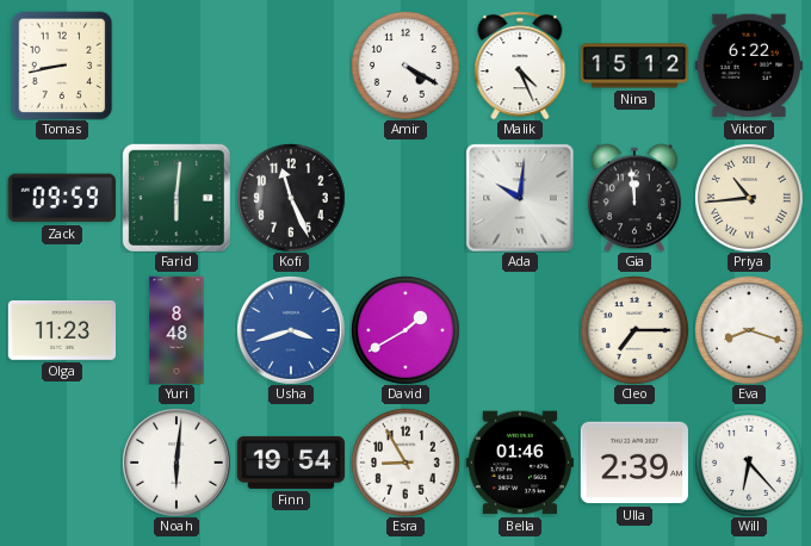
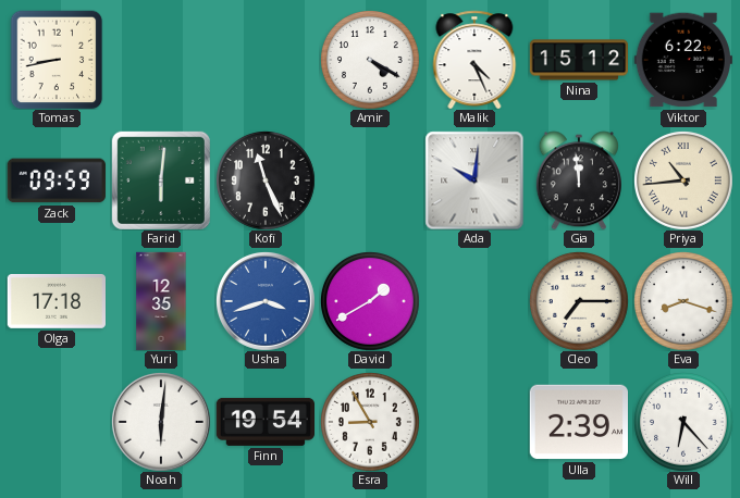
Olga: 11:23 -> 17:18 (55, 302)
Yuri: 8:48 -> 12:35 (161, 301)
Bella: 01:46 -> none (519, 463)
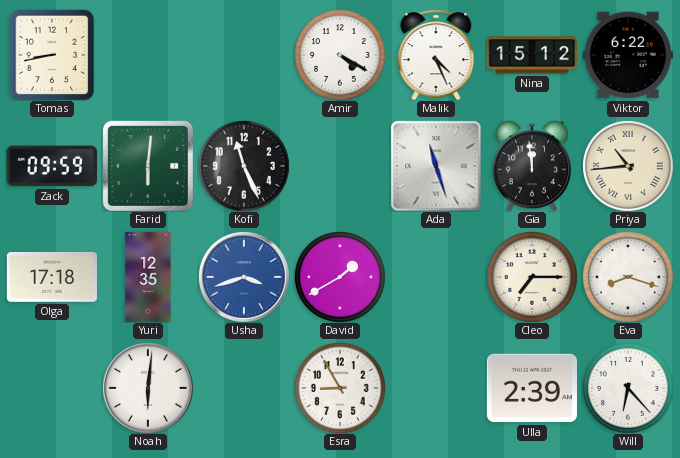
Ada: 10:01 -> 11:27 (436, 166)
Finn: 19:54 -> none (264, 422)
